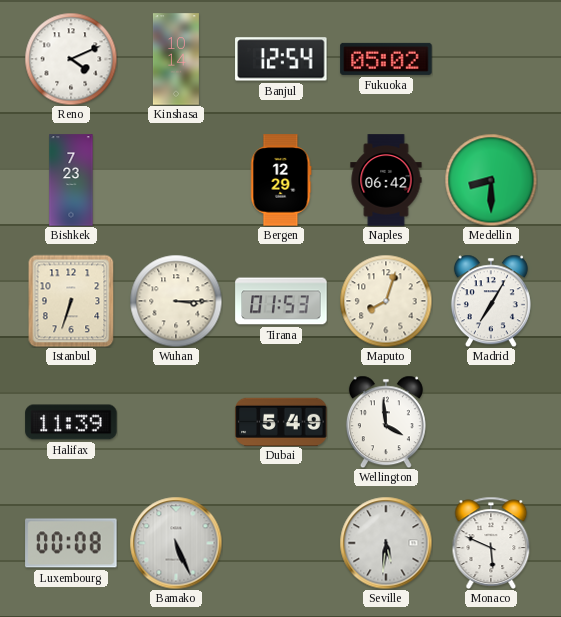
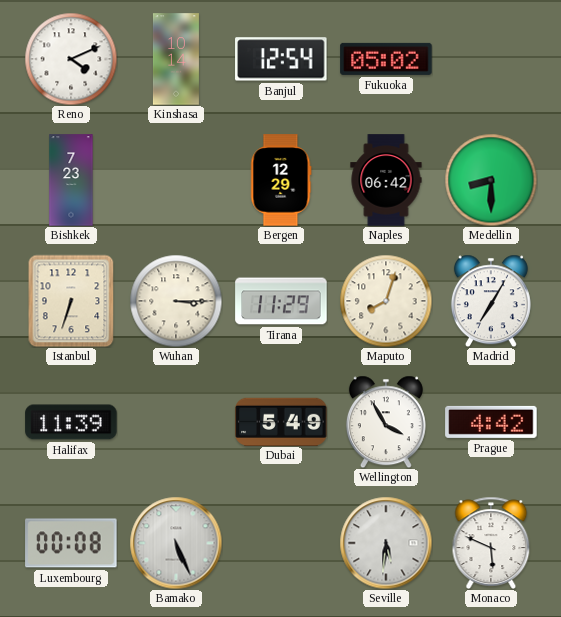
Tirana: 01:53 -> 11:29 (281, 301)
Wellington: 3:59 -> 3:55 (386, 422)
Prague: none -> 4:42 (491, 422)
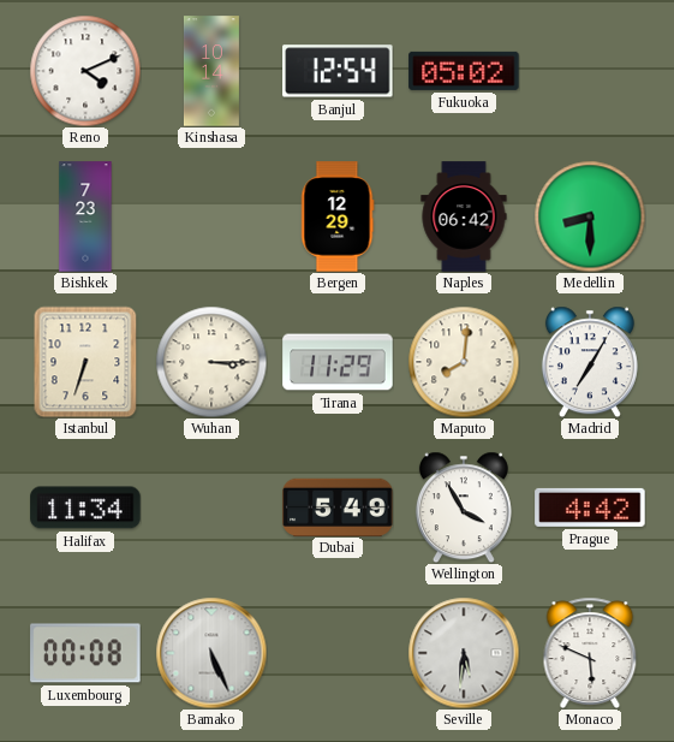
Maputo: 8:03 -> 8:01 (464, 362)
Halifax: 11:39 -> 11:34 (85, 507)
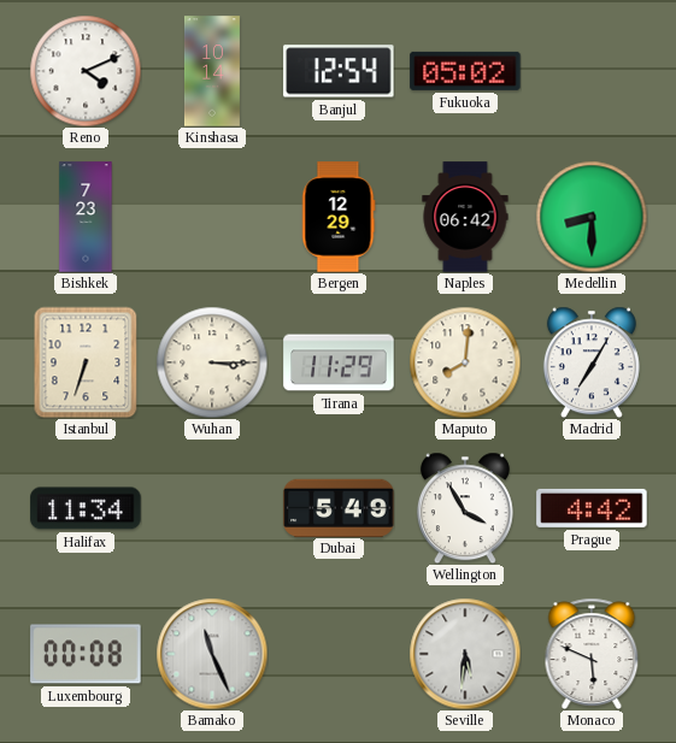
Bamako: 5:26 -> 11:26 (212, 654)
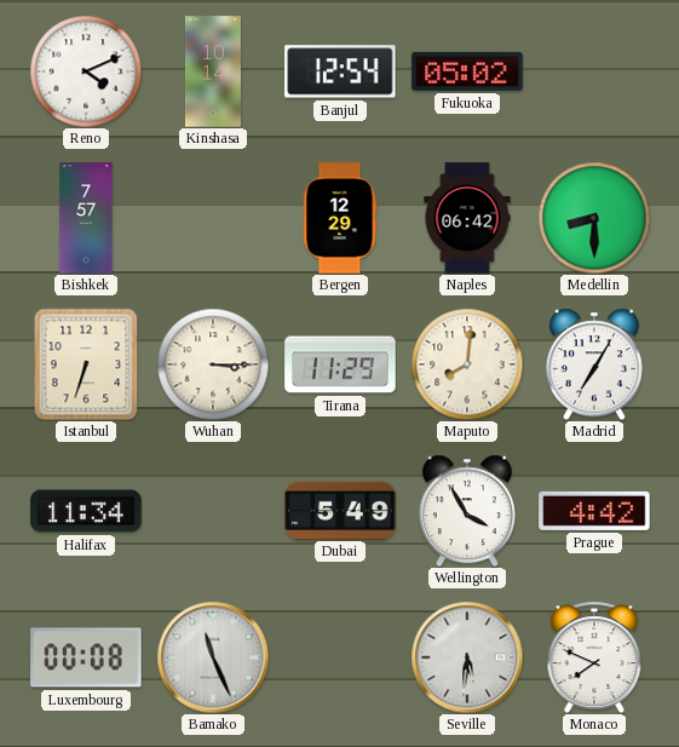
Bishkek: 7:23 -> 7:57 (86, 218)
Monaco: 5:49 -> 7:49 (594, 657)
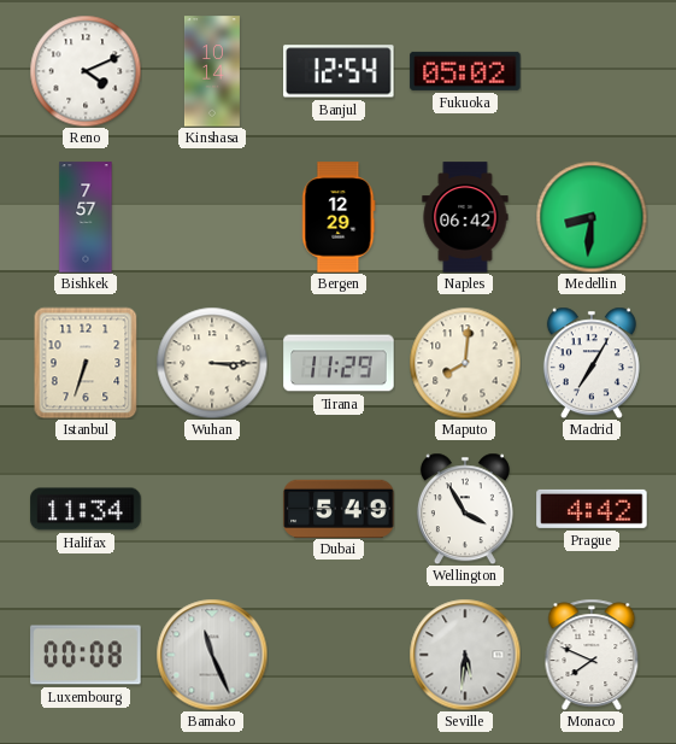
Medellin: 8:30 -> 8:31 (592, 217)
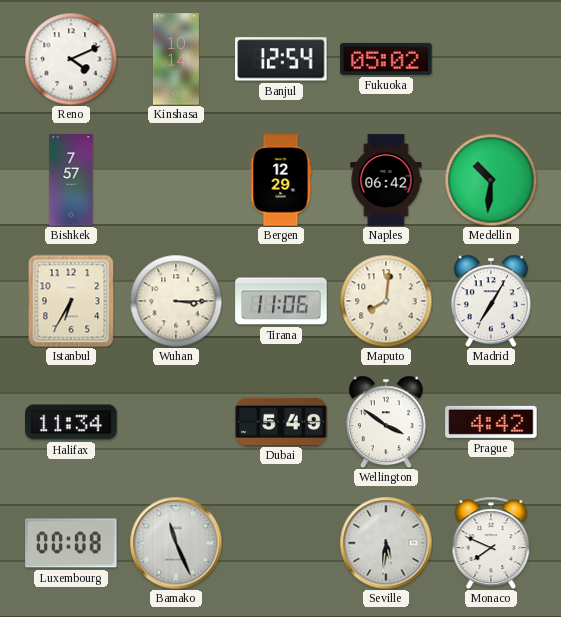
Medellin: 8:31 -> 10:31 (491, 180)
Istanbul: 6:33 -> 6:35 (71, 301)
Tirana: 11:29 -> 11:06 (281, 301)
Wellington: 3:55 -> 3:51 (386, 422)
